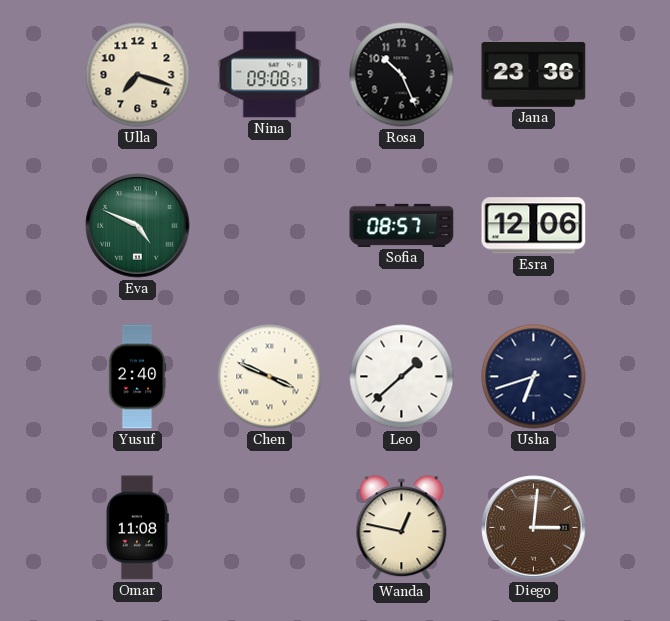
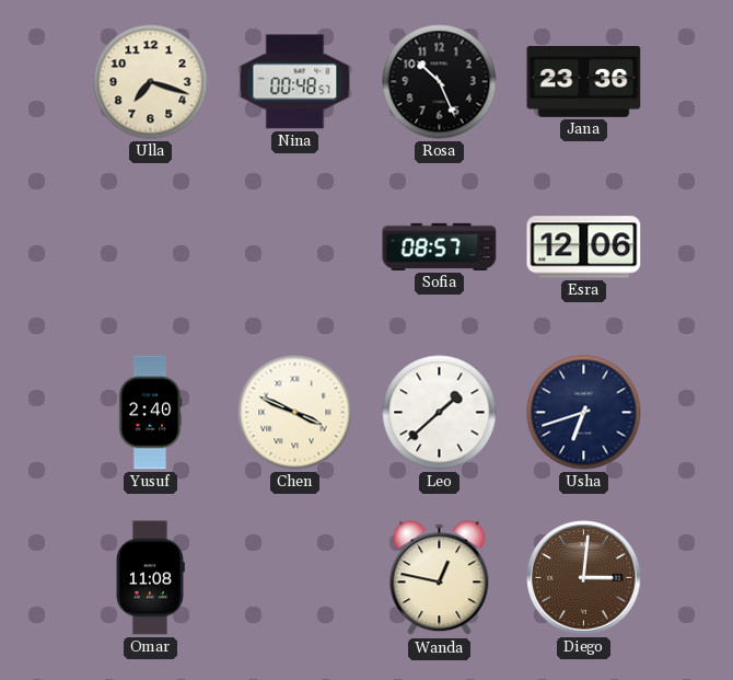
Nina: 09:08 -> 00:48 (295, 82)
Eva: 4:49 -> none (138, 226)
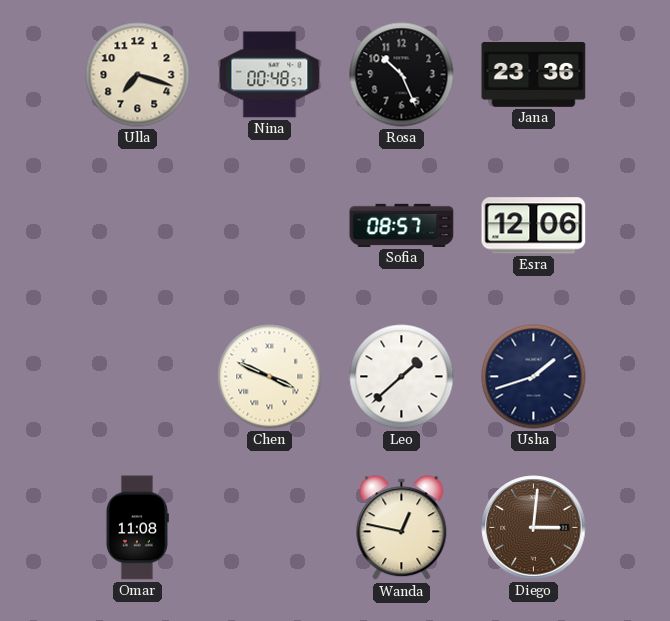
Yusuf: 2:40 -> none (150, 413)
Usha: 6:42 -> 1:42 (534, 377)
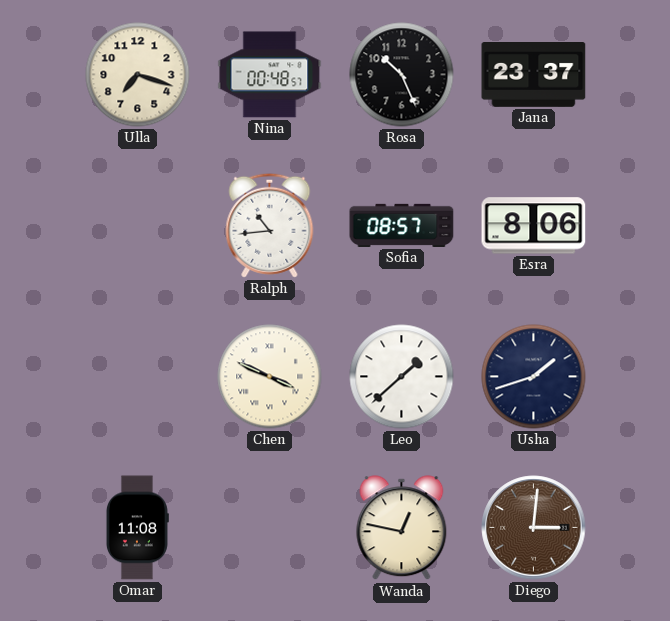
Jana: 23:36 -> 23:37 (534, 75)
Ralph: none -> 10:44 (270, 225)
Esra: 12:06 -> 8:06 (534, 226)
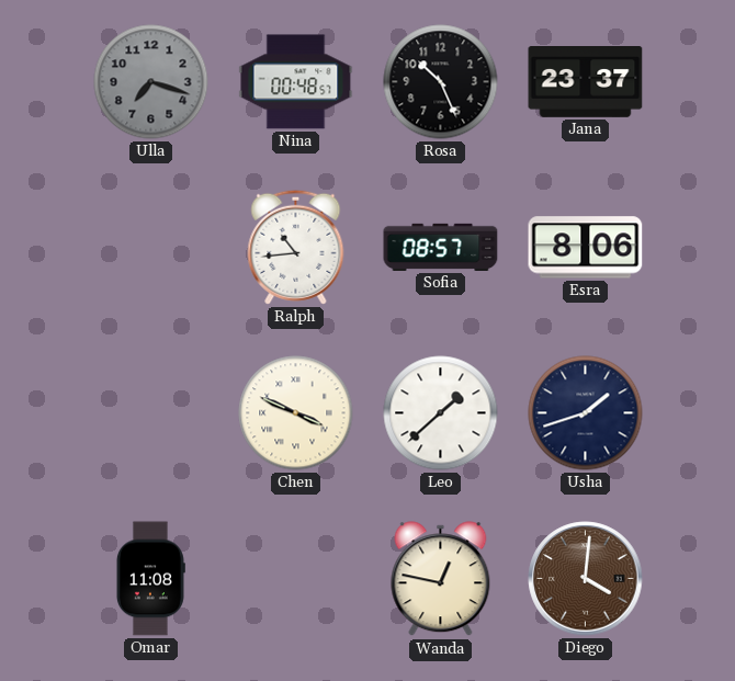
Ulla dial: cream -> grey (151, 82)
Diego: 3:01 -> 4:01 (586, 579)
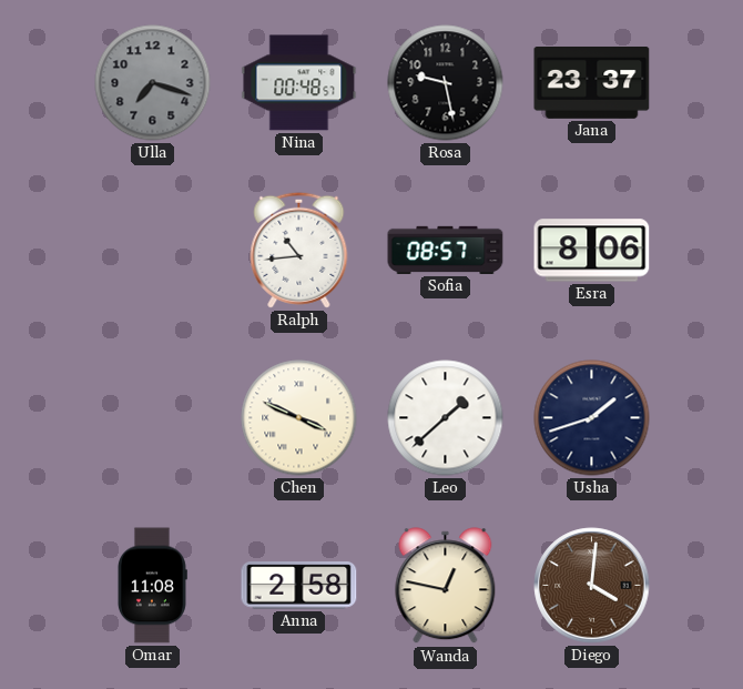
Rosa: 10:26 -> 9:28 (446, 83)
Anna: none -> 2:58 (299, 586)
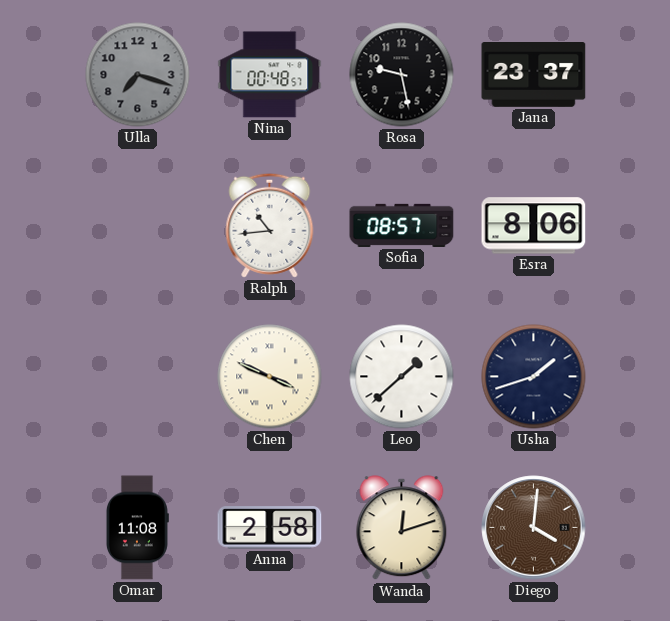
Wanda: 12:47 -> 12:12 (402, 528)
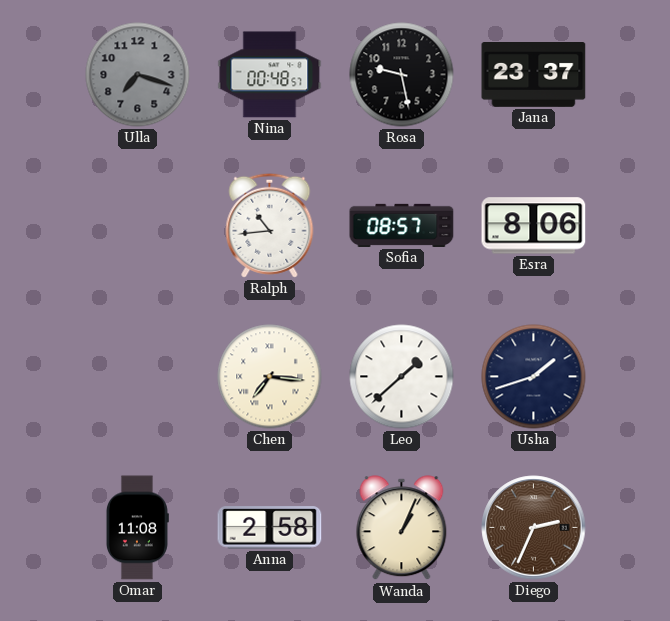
Chen: 3:49 -> 7:16 (270, 377)
Wanda: 12:12 -> 1:04 (402, 528)
Diego: 4:01 -> 2:34 (534, 528)
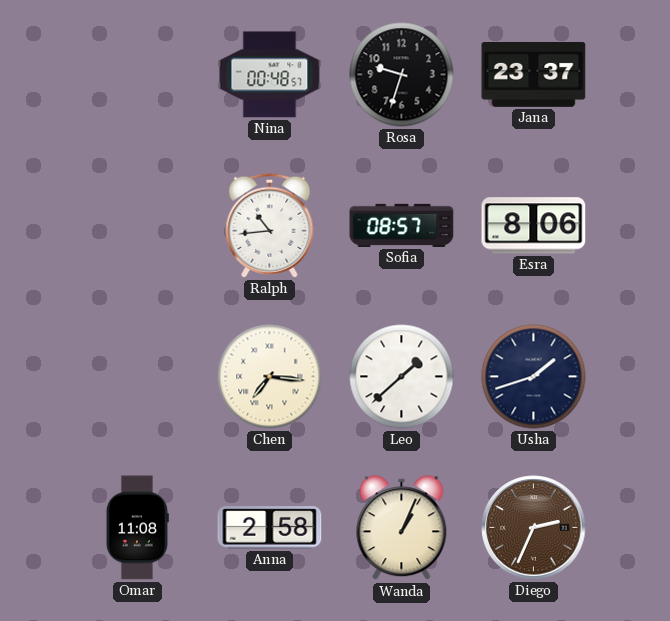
Ulla: 7:18 -> none (138, 75)
Rosa: 9:28 -> 9:33 (402, 75)
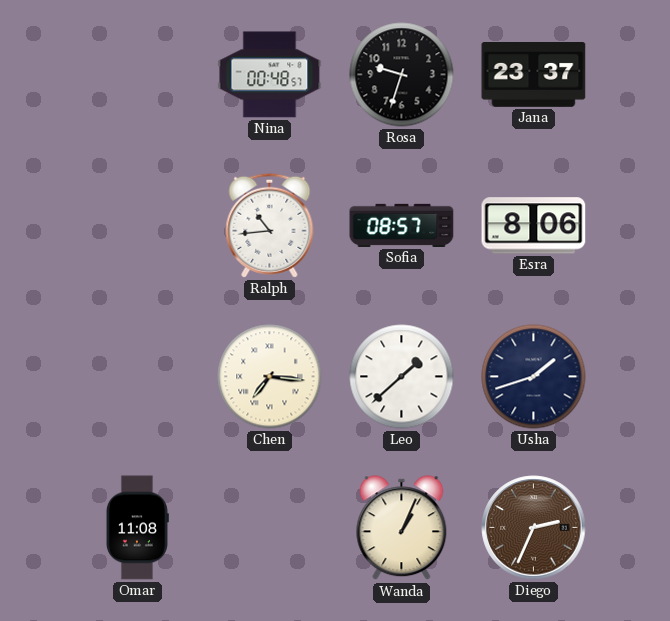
Anna: 2:58 -> none (270, 528)
